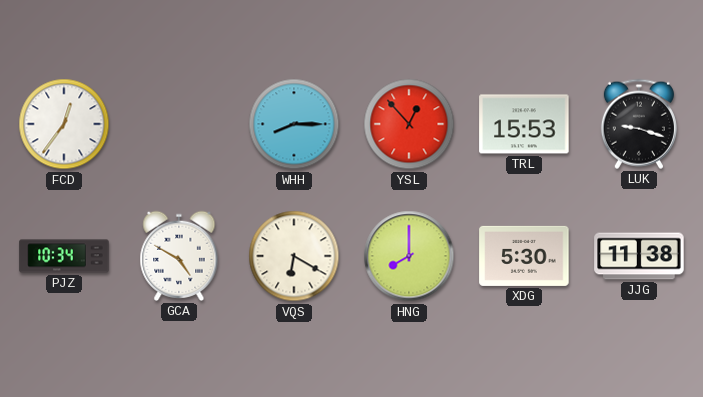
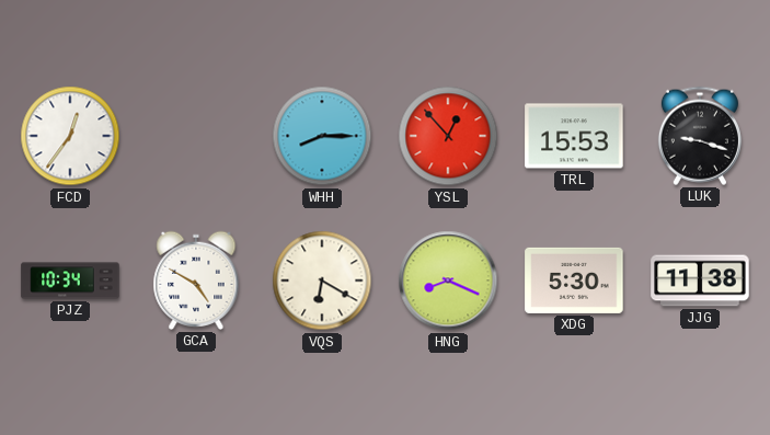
HNG: 8:00 -> 8:19 (448, 281)
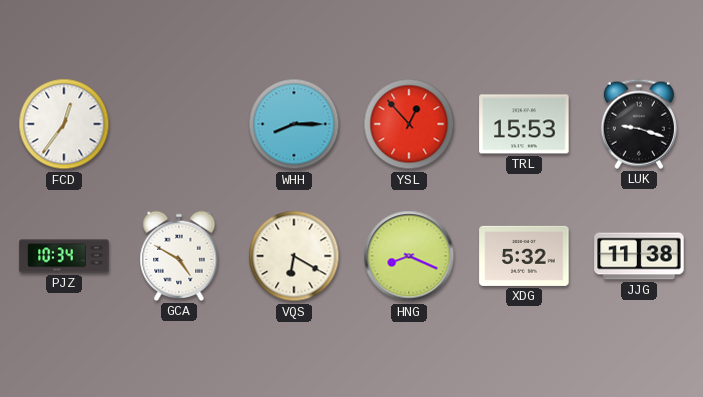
XDG: 5:30 -> 5:32 (524, 256)
